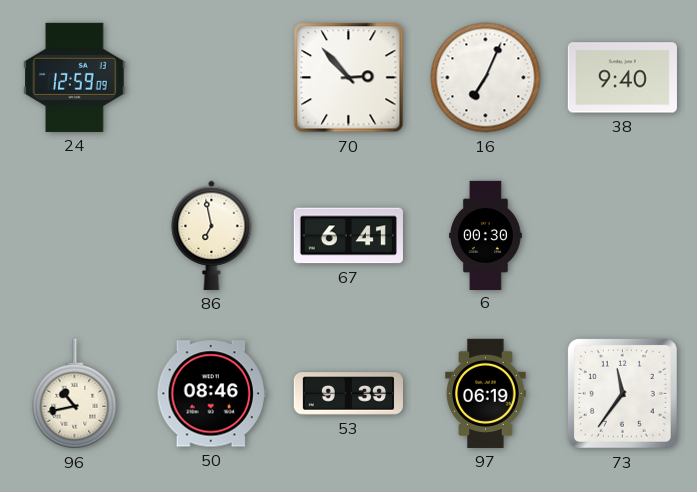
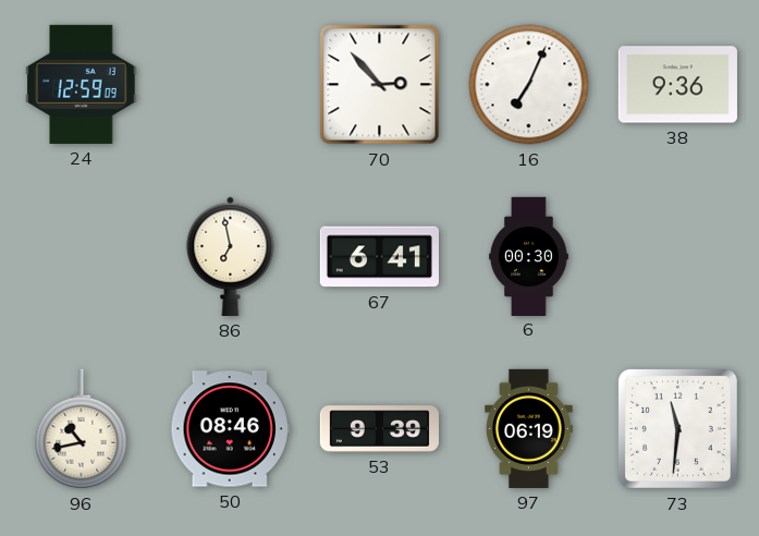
38: 9:40 -> 9:36 (677, 85)
73: 11:36 -> 11:31 (677, 428)
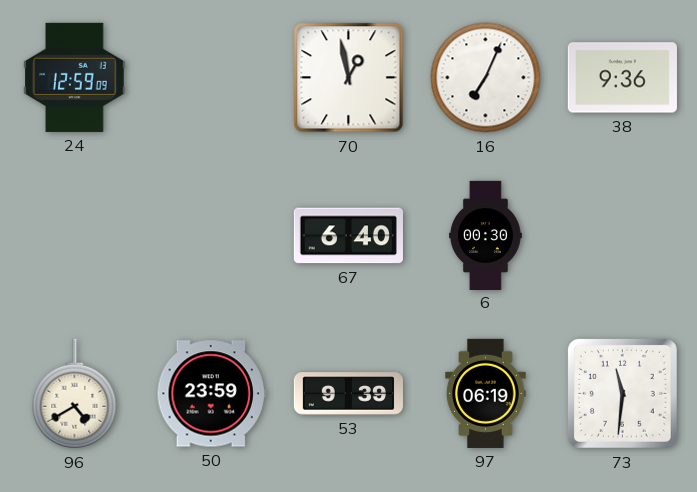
70: 2:53 -> 12:58 (349, 78)
86: 6:58 -> none (231, 256)
67: 6:41 -> 6:40 (348, 236)
96: 10:43 -> 4:40 (75, 394)
50: 08:46 -> 23:59 (211, 394)
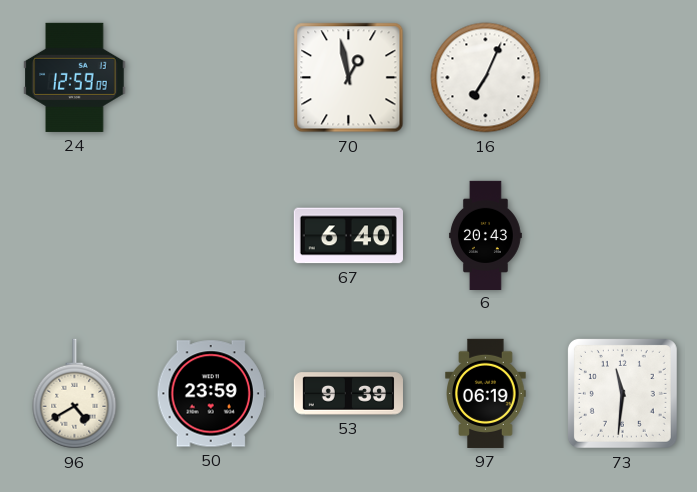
38: 9:36 -> none (622, 78)
6: 00:30 -> 20:43 (485, 235)
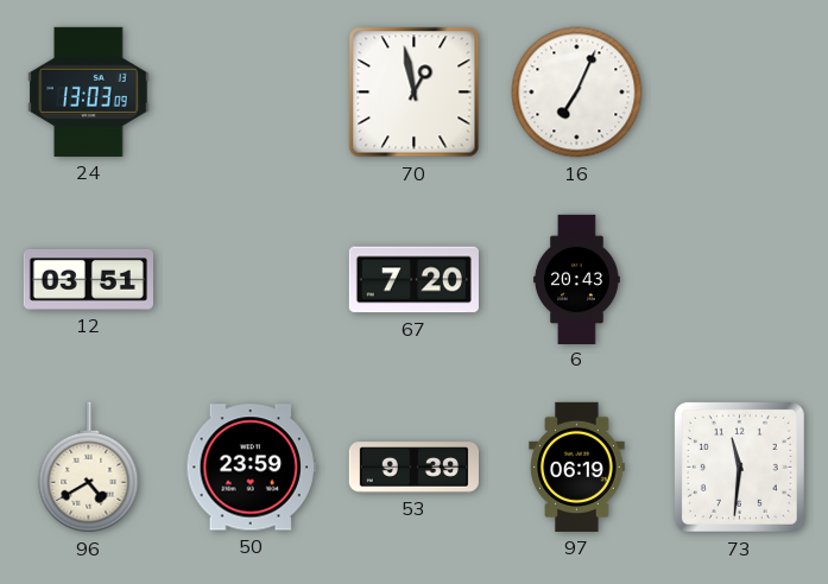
24: 12:59 -> 13:03 (89, 91)
12: none -> 03:51 (88, 279)
67: 6:40 -> 7:20 (413, 280)
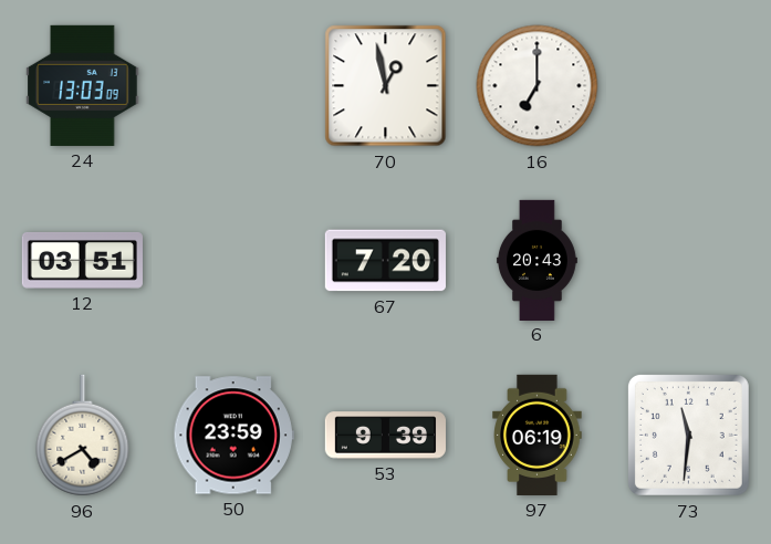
16: 7:04 -> 7:00 (538, 86)
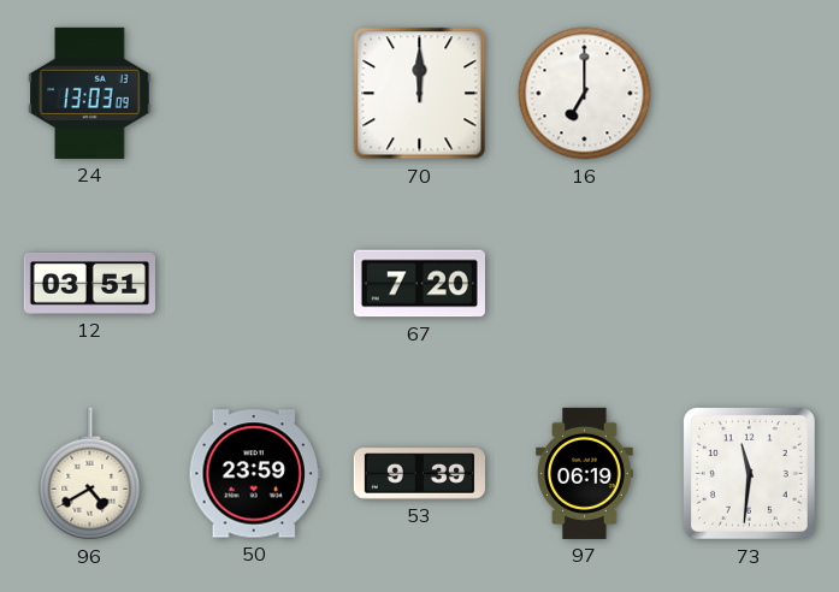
70: 12:58 -> 12:00 (420, 94)
6: 20:43 -> none (536, 260)
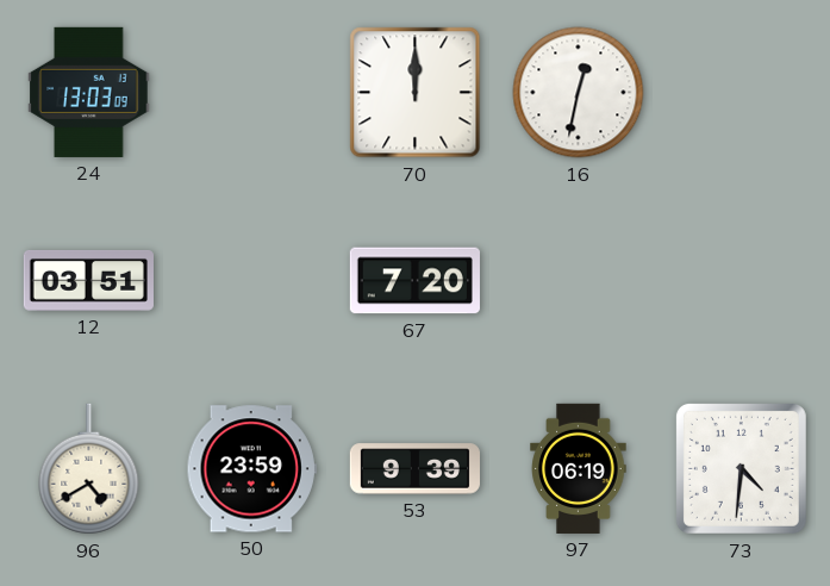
16: 7:00 -> 12:32 (579, 93)
73: 11:31 -> 4:31 (741, 468)
